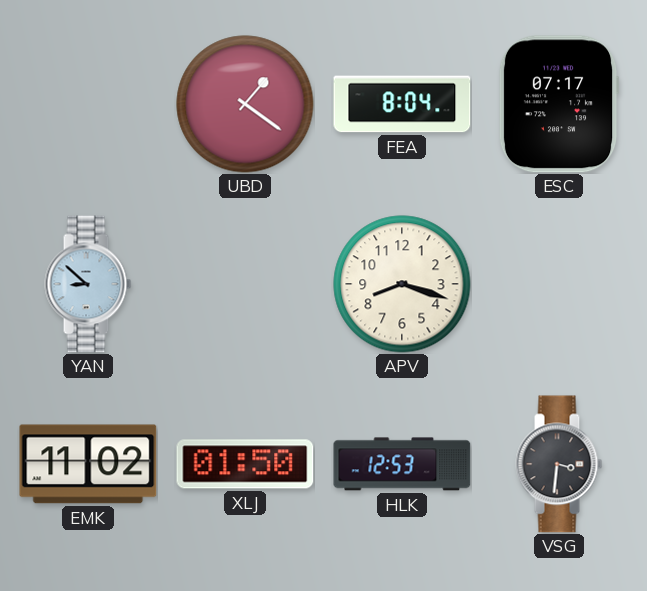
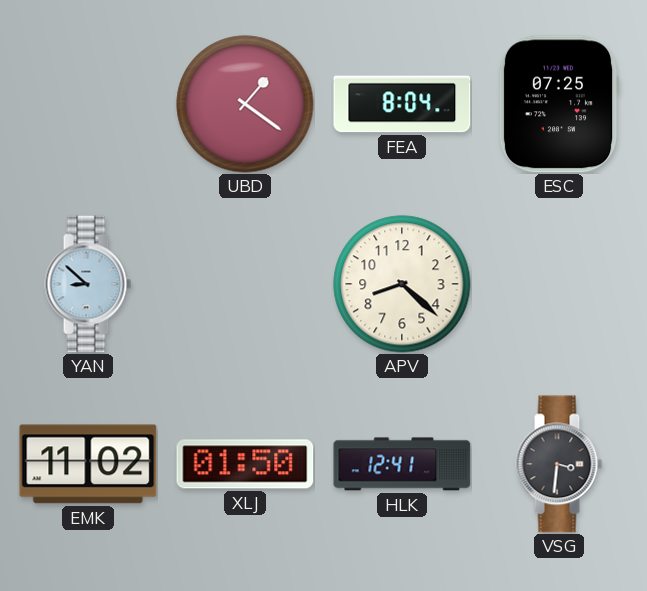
ESC: 07:17 -> 07:25 (559, 104)
APV: 8:18 -> 8:22 (402, 284)
HLK: 12:53 -> 12:41 (402, 464)
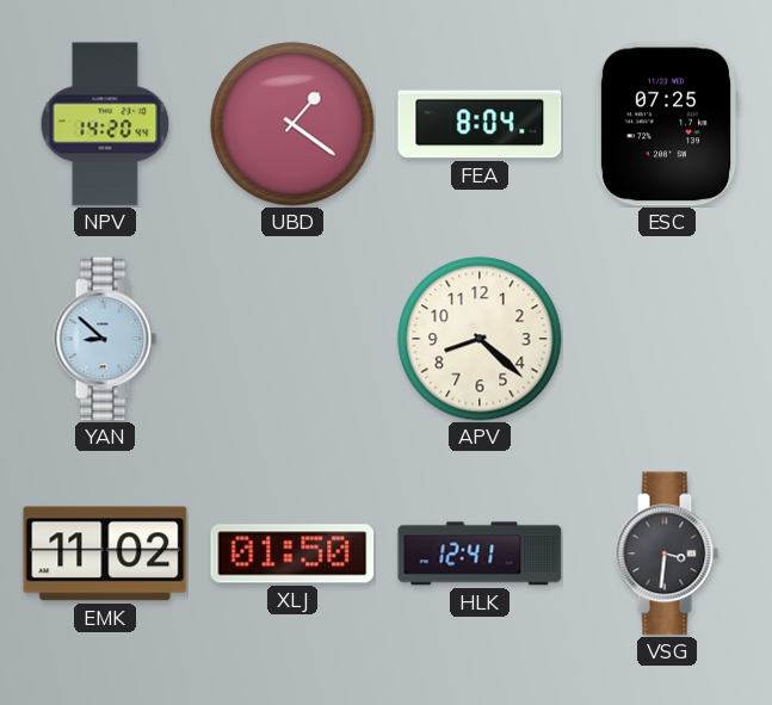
NPV: none -> 14:20 (105, 124)
